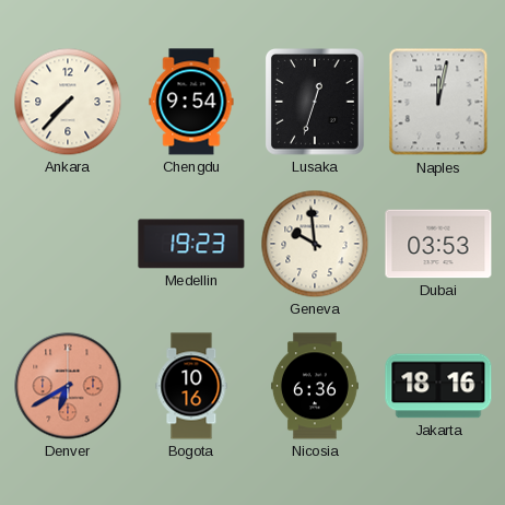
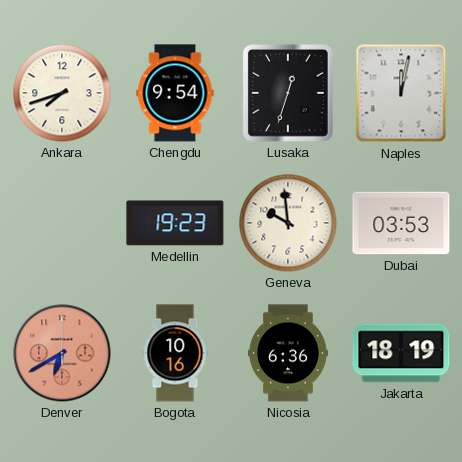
Ankara: 7:37 -> 7:42 (62, 93)
Jakarta: 18:16 -> 18:19 (401, 353)
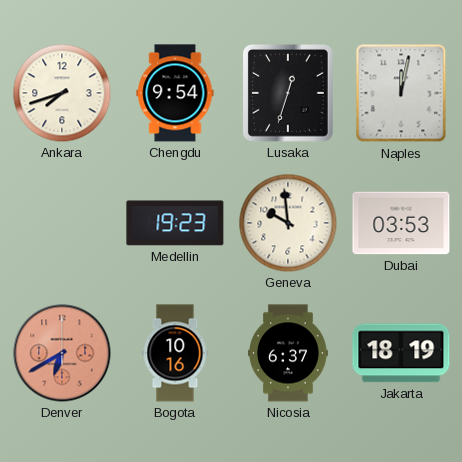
Nicosia: 6:36 -> 6:37 (288, 353)
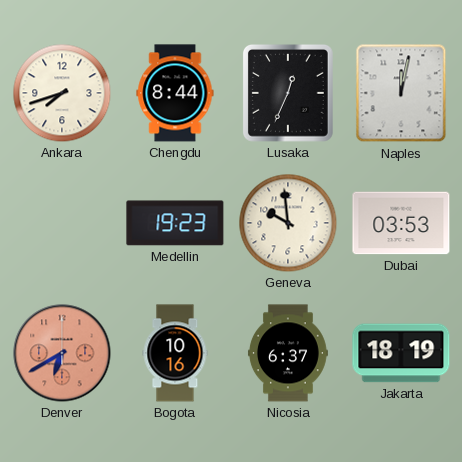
Chengdu: 9:54 -> 8:44 (175, 93)
Lusaka: 12:33 -> 12:34 (288, 94)
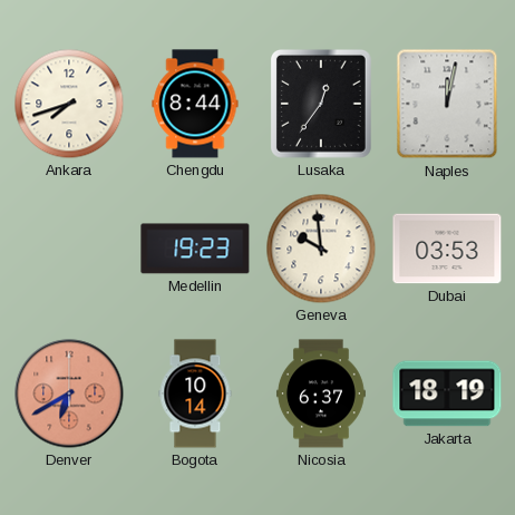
Lusaka: 12:34 -> 12:36 (321, 105)
Bogota: 10:16 -> 10:14 (195, 393)
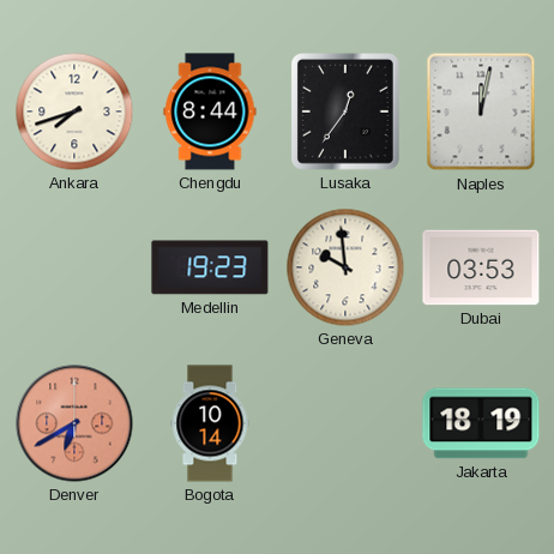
Nicosia: 6:37 -> none (321, 393)
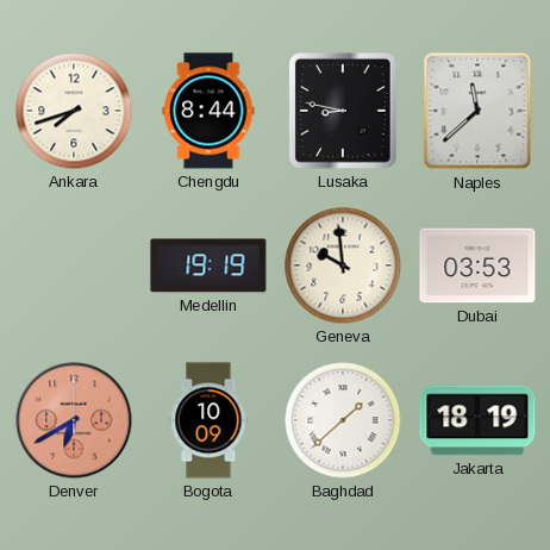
Lusaka: 12:36 -> 8:47 (343, 112)
Naples: 12:02 -> 11:38 (477, 111)
Medellin: 19:23 -> 19:19 (208, 265)
Bogota: 10:14 -> 10:09 (208, 420)
Baghdad: none -> 1:38 (343, 420)
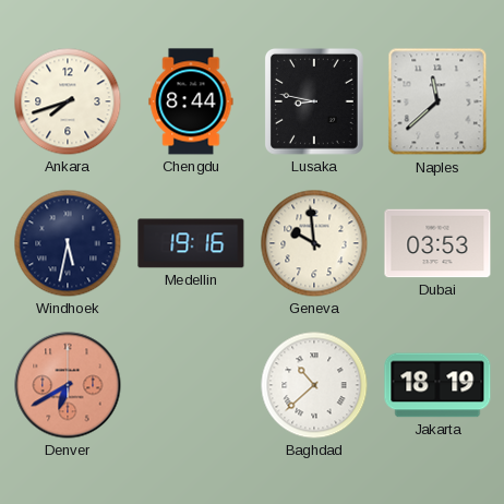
Windhoek: none -> 5:32 (68, 243)
Medellin: 19:19 -> 19:16 (191, 243)
Bogota: 10:09 -> none (208, 420)
Baghdad: 1:38 -> 10:38 (314, 385)
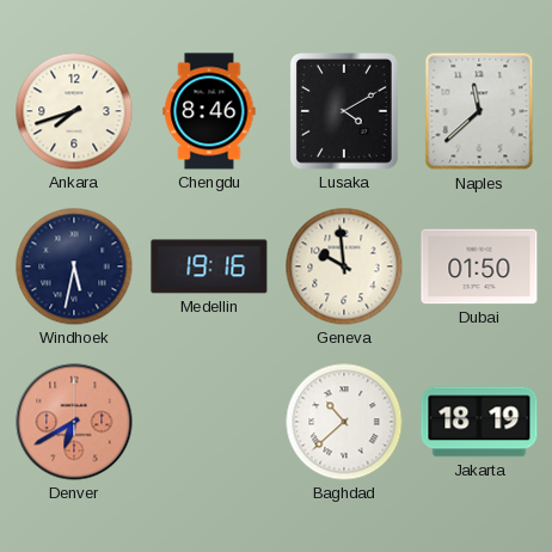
Chengdu: 8:44 -> 8:46 (209, 111)
Lusaka: 8:47 -> 4:10 (344, 112)
Dubai: 03:53 -> 01:50 (479, 266)
